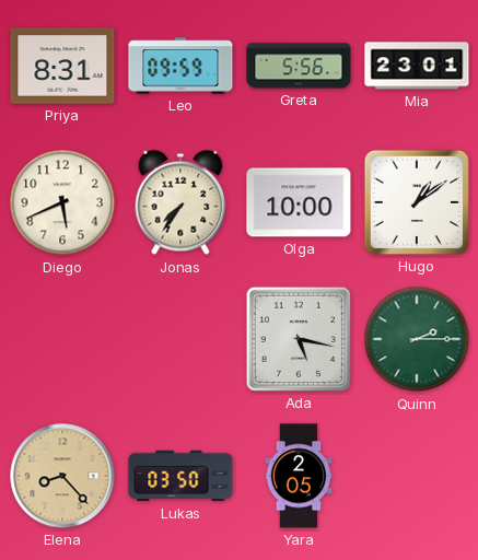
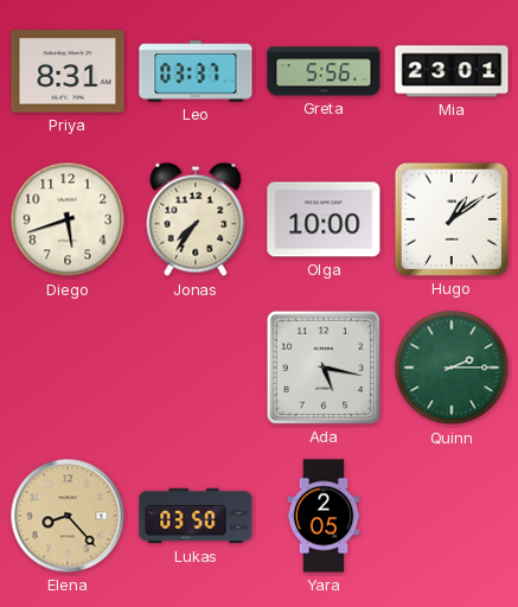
Leo: 09:59 -> 03:37 (196, 71)
Diego: 5:41 -> 5:42 (68, 219)
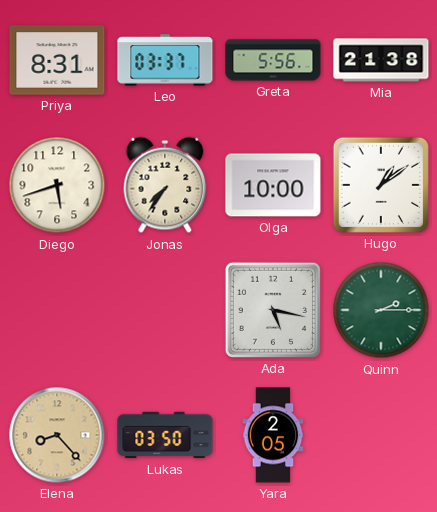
Mia: 23:01 -> 21:38 (381, 60)
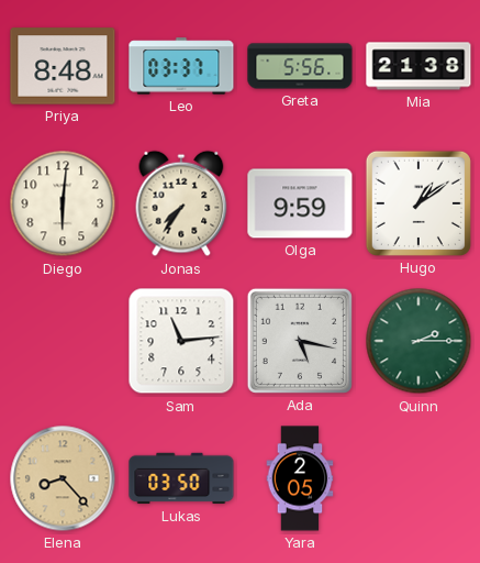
Priya: 8:31 -> 8:48 (63, 66)
Diego: 5:42 -> 6:01 (63, 203)
Olga: 10:00 -> 9:59 (300, 203)
Sam: none -> 11:14 (181, 341)
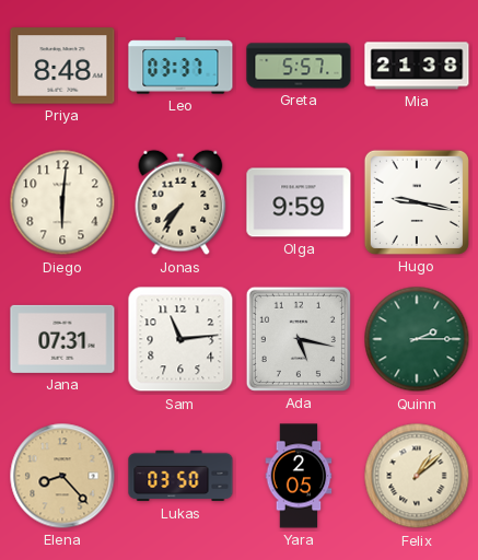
Greta: 5:56 -> 5:57 (299, 66)
Hugo: 1:09 -> 9:17 (417, 202)
Jana: none -> 07:31 (62, 339)
Felix: none -> 1:08 (417, 476)
